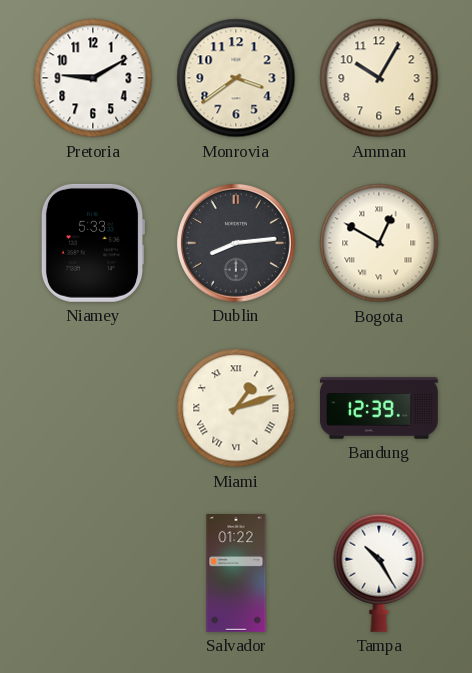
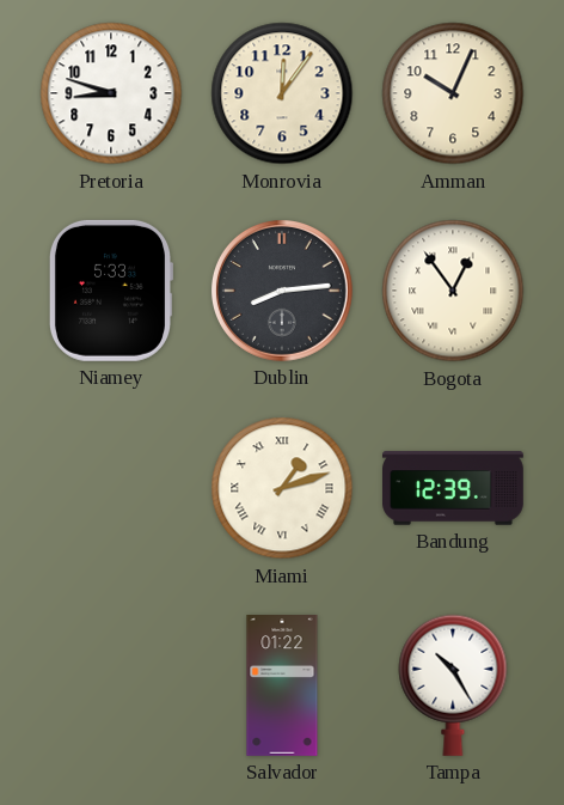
Pretoria: 9:10 -> 8:48 (111, 93)
Monrovia: 3:39 -> 12:06 (282, 93)
Amman: 10:05 -> 10:04 (453, 93)
Bogota: 12:50 -> 12:54 (453, 291)
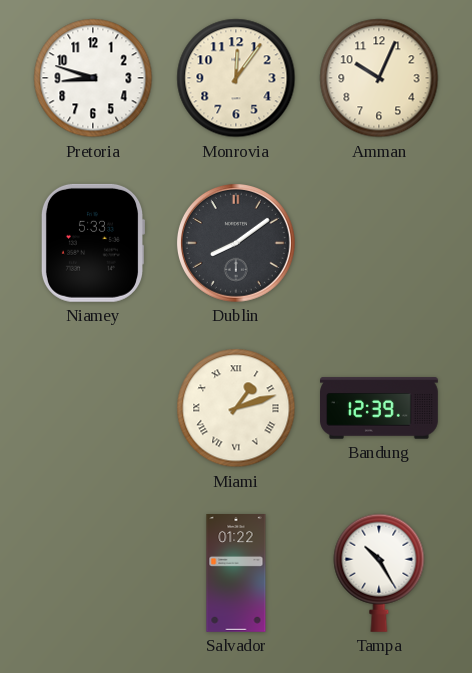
Dublin: 8:14 -> 8:09 (236, 243)
Bogota: 12:54 -> none (453, 291)
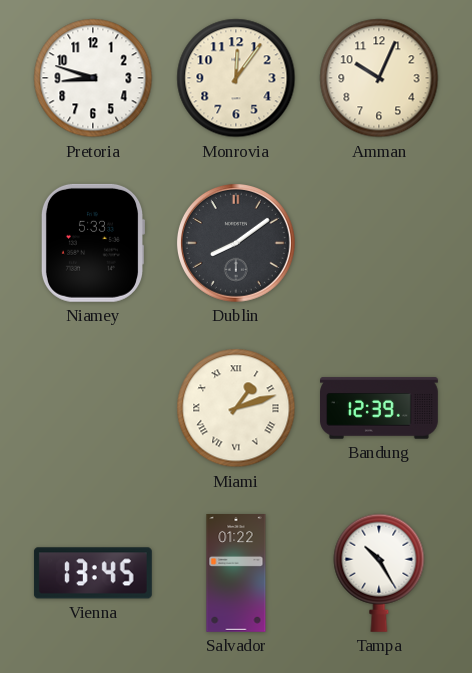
Vienna: none -> 13:45 (93, 573)
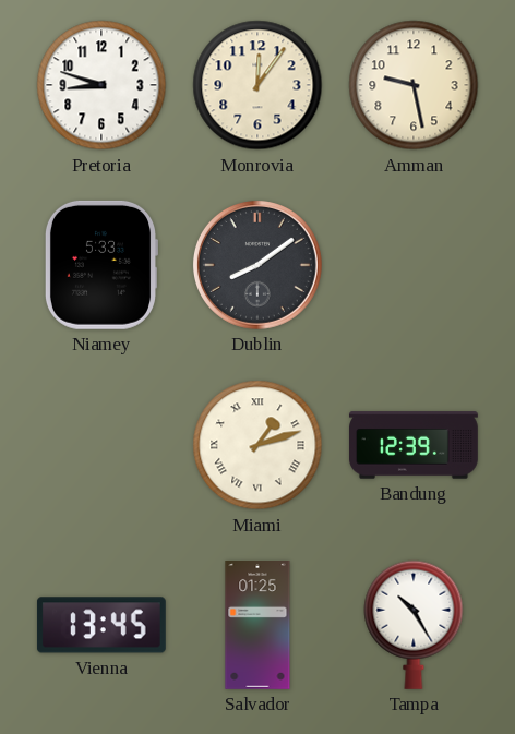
Amman: 10:04 -> 9:28 (414, 85)
Salvador: 01:22 -> 01:25 (257, 626)
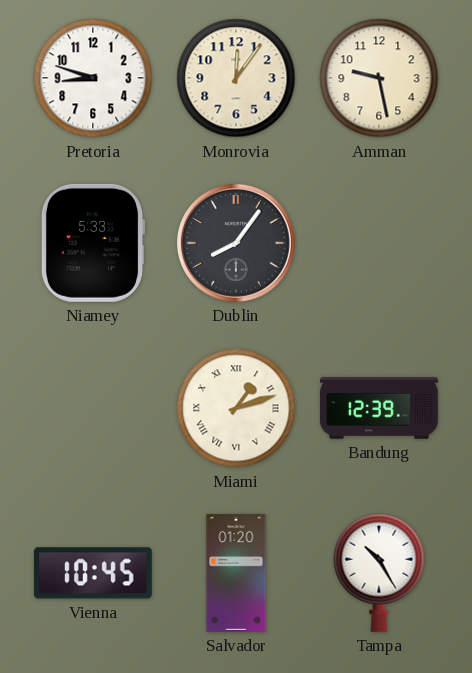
Dublin: 8:09 -> 8:06 (236, 243)
Vienna: 13:45 -> 10:45 (93, 573)
Salvador: 01:25 -> 01:20 (236, 574)
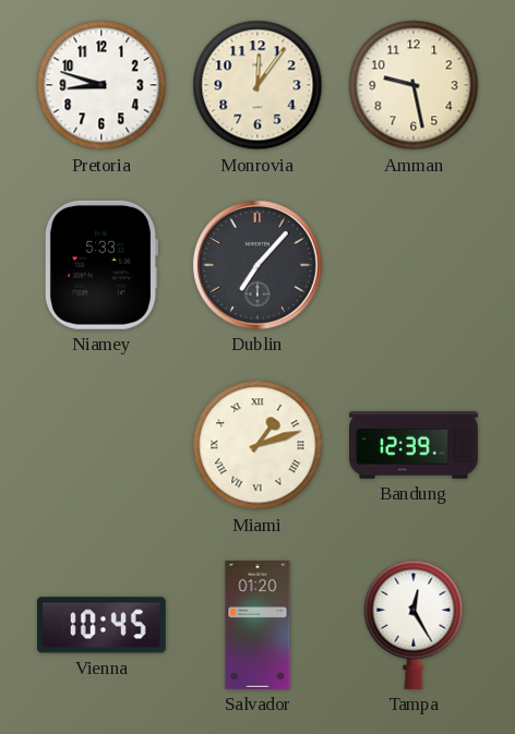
Dublin: 8:06 -> 7:07 (257, 265)
Tampa: 10:25 -> 12:25 (414, 625)
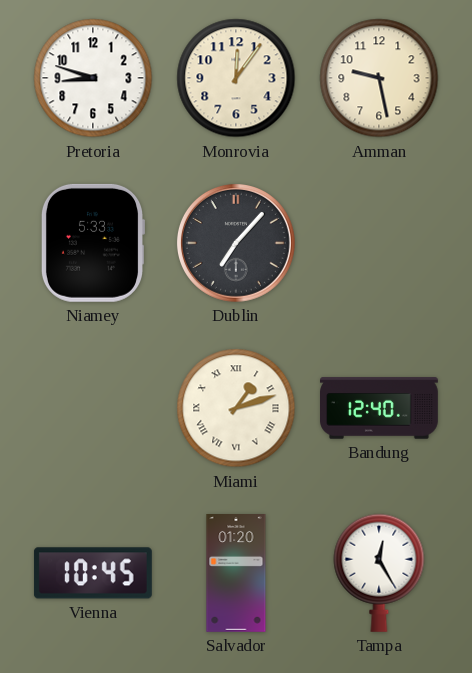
Bandung: 12:39 -> 12:40 (380, 408)
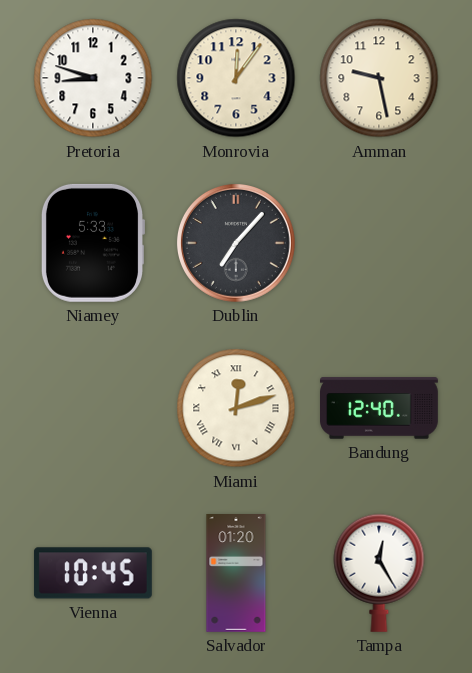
Miami: 1:12 -> 12:12 (236, 408)
